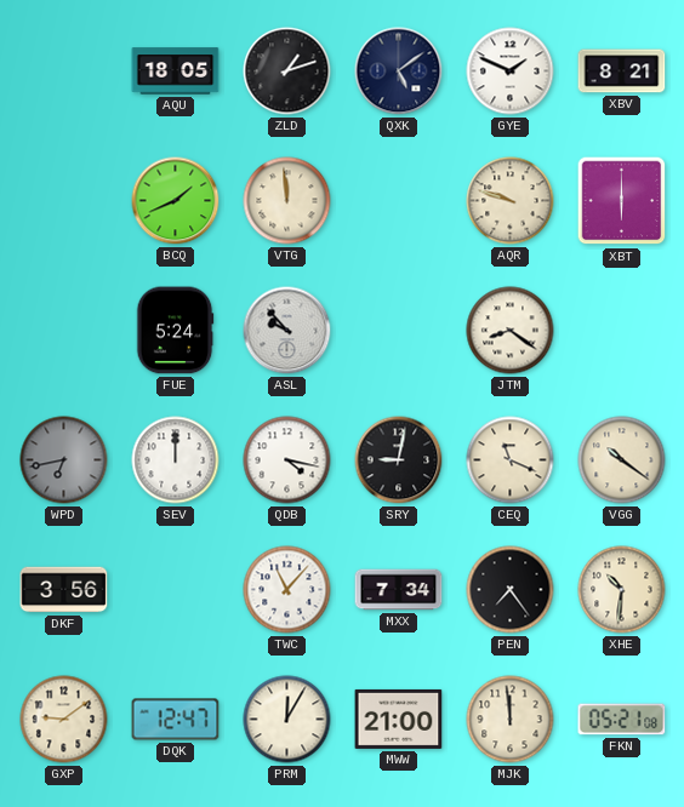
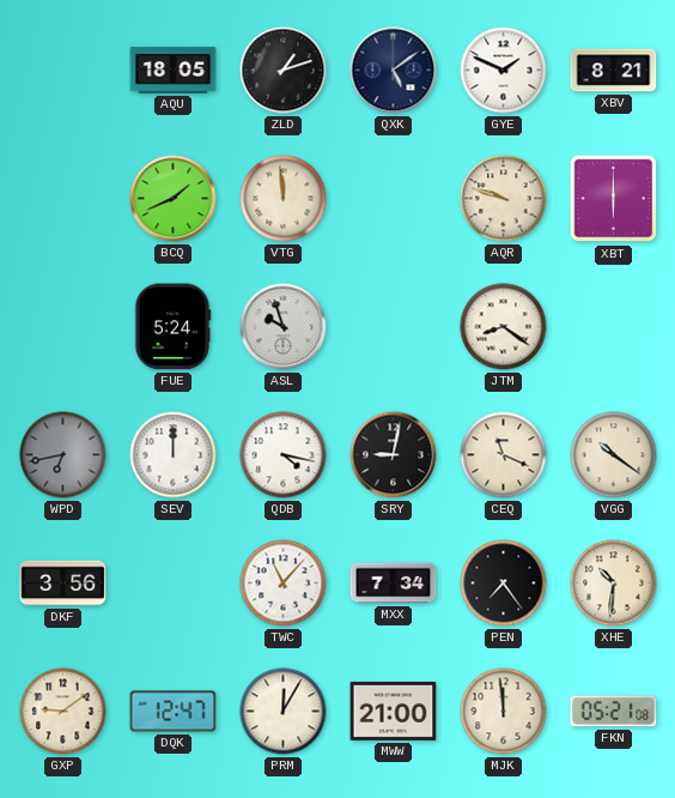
ASL: 9:53 -> 9:57 (284, 327)
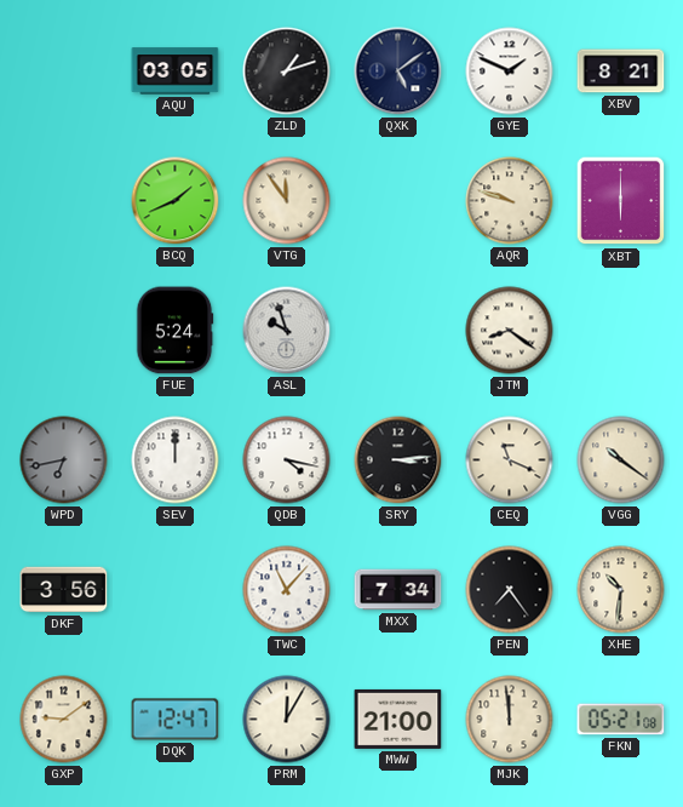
AQU: 18:05 -> 03:05 (176, 71)
VTG: 11:59 -> 11:54 (287, 201)
SRY: 9:02 -> 3:14 (398, 460)
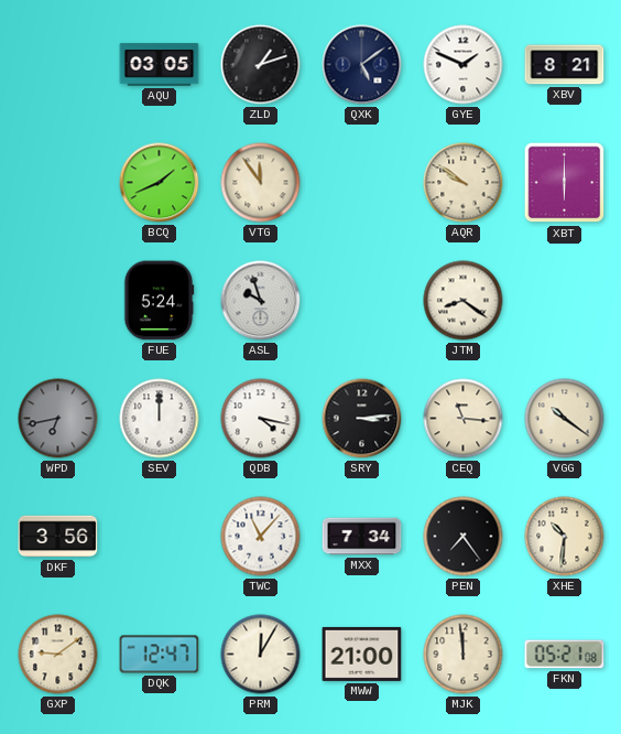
AQR: 9:48 -> 9:51 (464, 183)
CEQ: 11:19 -> 11:16 (464, 419)
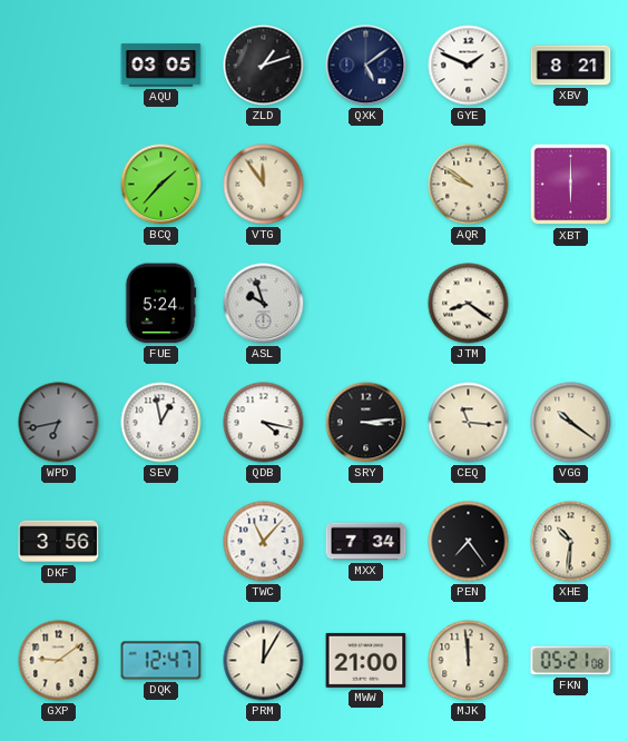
BCQ: 1:41 -> 1:37 (161, 185)
SEV: 12:00 -> 12:58 (161, 423)
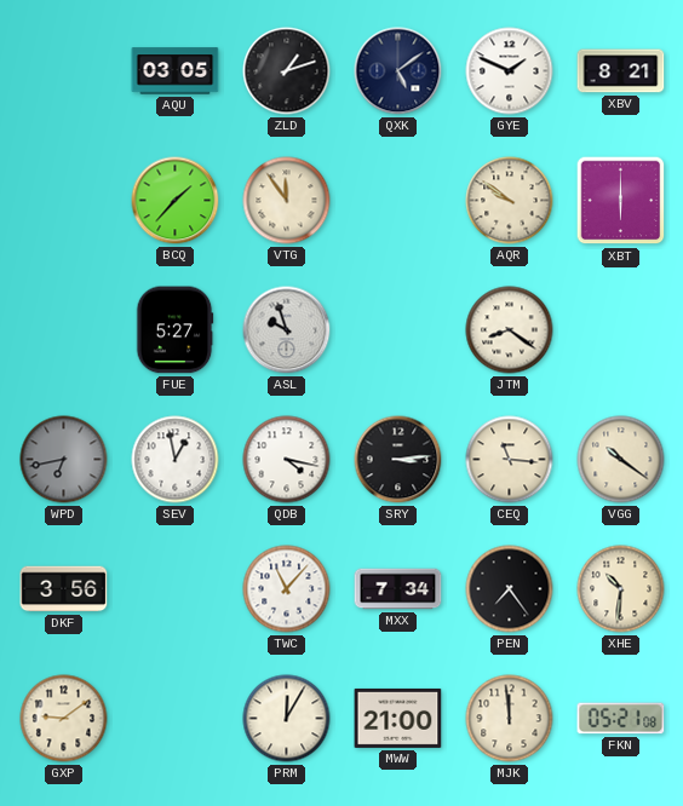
FUE: 5:24 -> 5:27 (174, 330)
DQK: 12:47 -> none (161, 661)
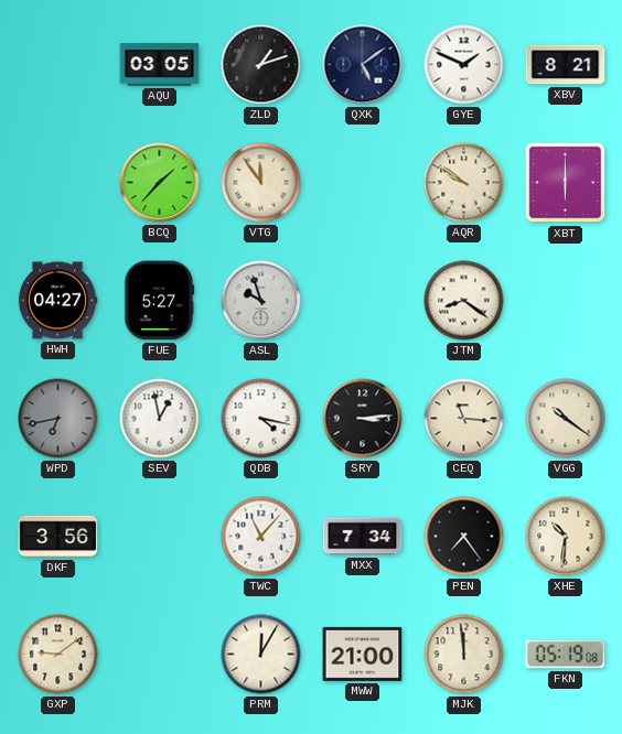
HWH: none -> 04:27 (57, 301)
FKN: 05:21 -> 05:19 (566, 655)
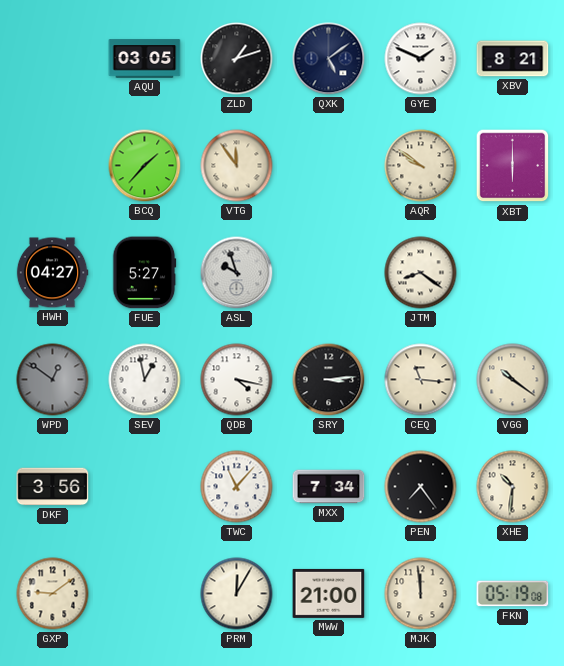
WPD: 6:43 -> 12:51 (53, 380)
